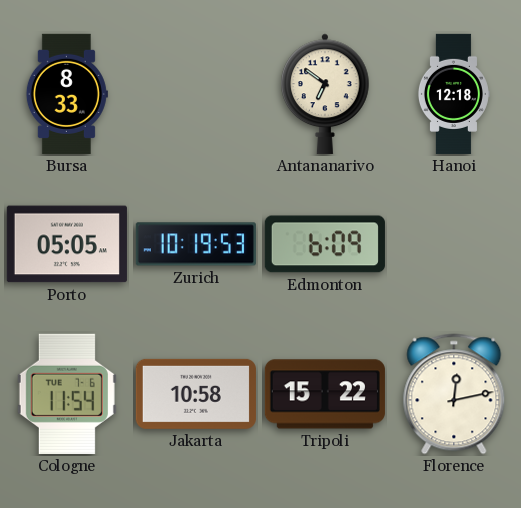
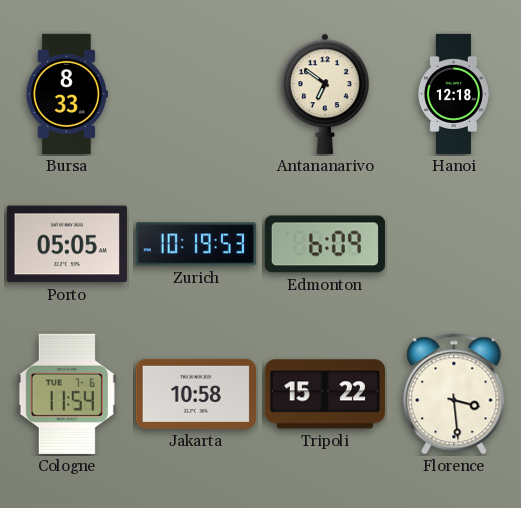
Florence: 12:13 -> 3:29 (454, 394)
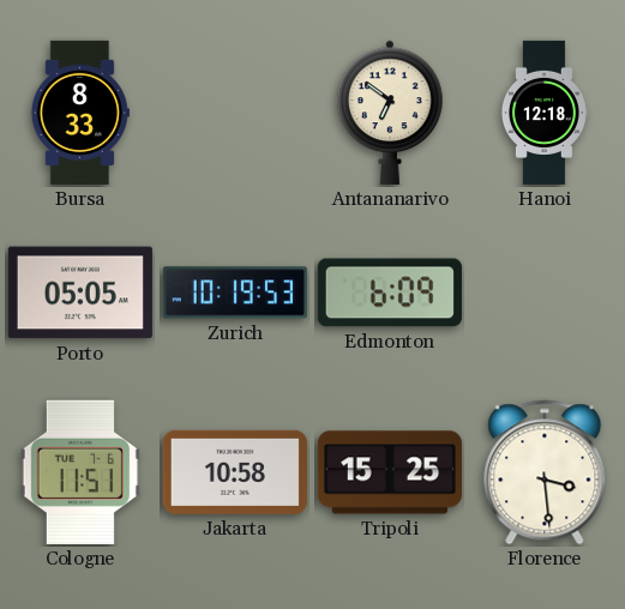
Cologne: 11:54 -> 11:51 (80, 472)
Tripoli: 15:22 -> 15:25 (390, 472)
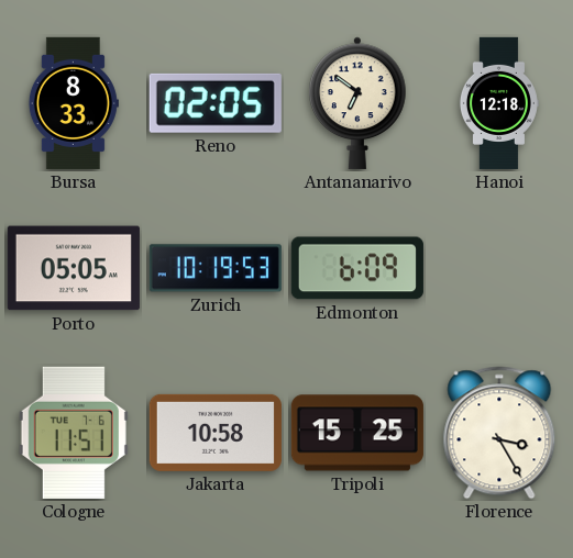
Reno: none -> 02:05 (216, 103)
Florence: 3:29 -> 3:25 (499, 433)
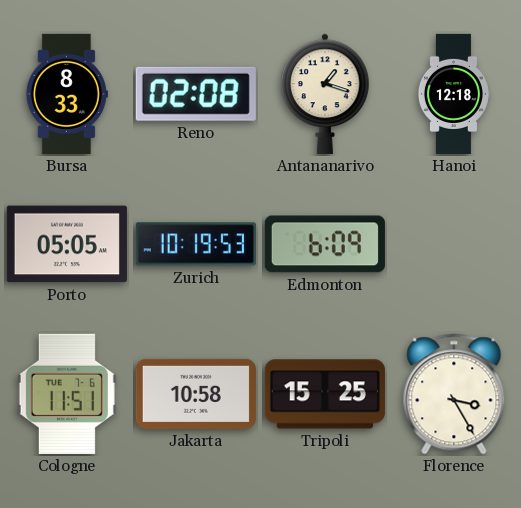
Reno: 02:05 -> 02:08 (196, 94)
Antananarivo: 6:51 -> 1:18 (325, 94)
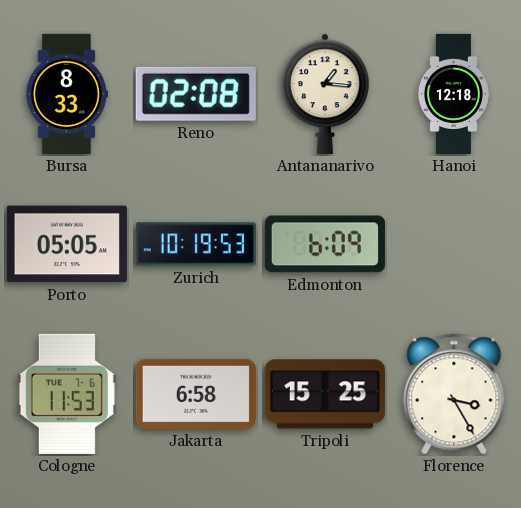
Antananarivo: 1:18 -> 1:16 (325, 94)
Cologne: 11:51 -> 11:53 (67, 394)
Jakarta: 10:58 -> 6:58 (196, 394)
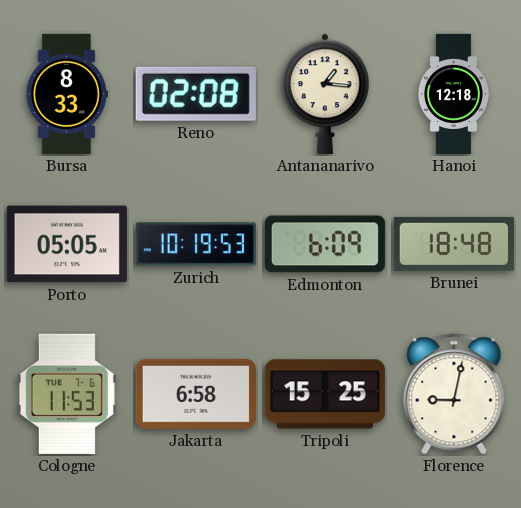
Brunei: none -> 18:48 (454, 244)
Florence: 3:25 -> 9:02 (454, 394)
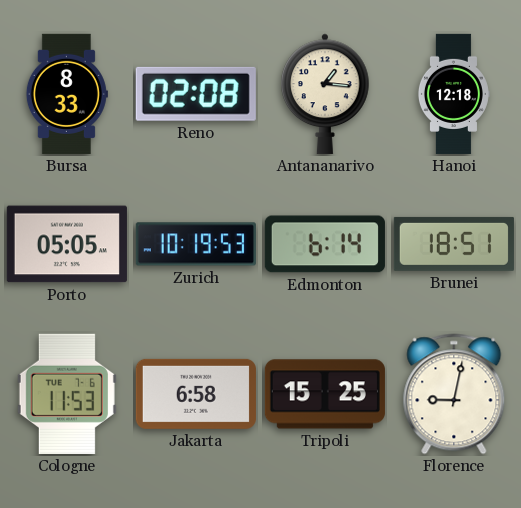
Edmonton: 6:09 -> 6:14 (325, 244)
Brunei: 18:48 -> 18:51 (454, 244)
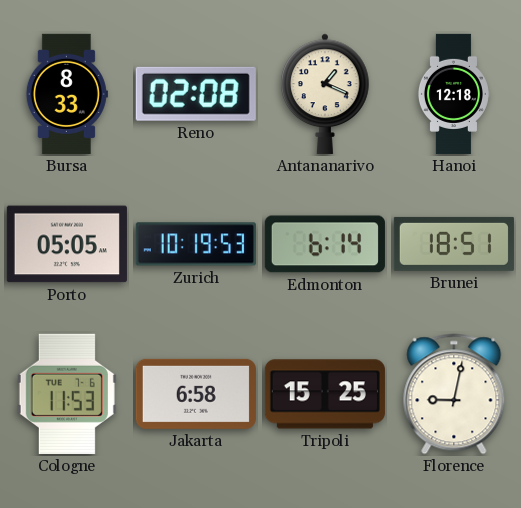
Antananarivo: 1:16 -> 1:19 (325, 94)
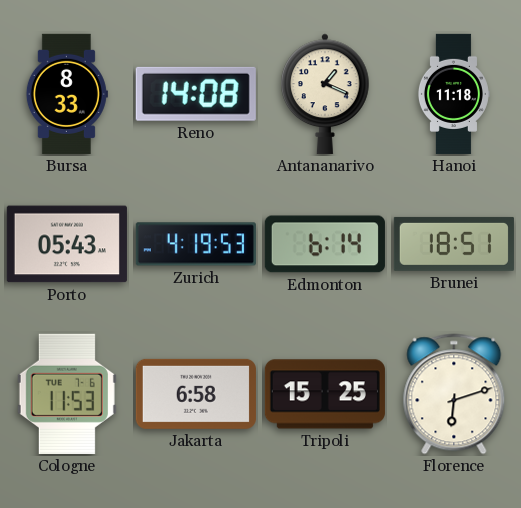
Reno: 02:08 -> 14:08 (196, 94)
Hanoi: 12:18 -> 11:18 (453, 94)
Porto: 05:05 -> 05:43 (67, 244)
Zurich: 10:19 -> 4:19 (196, 244)
Florence: 9:02 -> 6:12 (454, 394)
